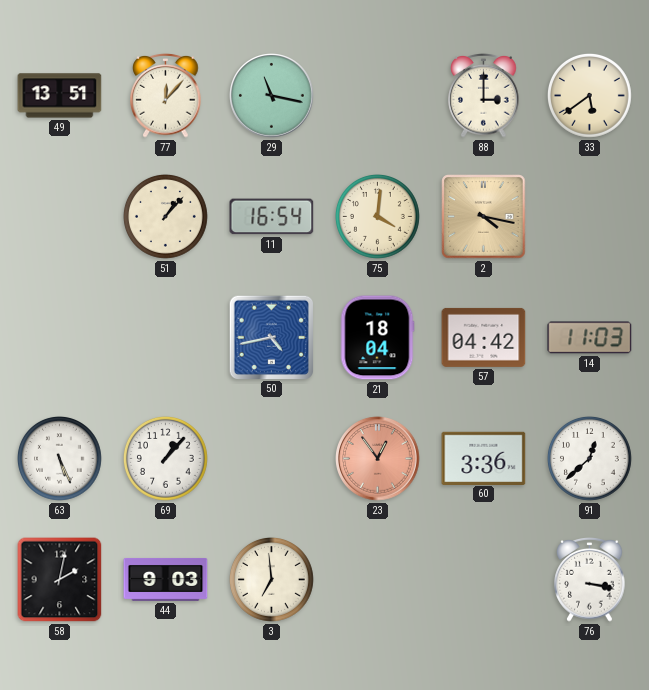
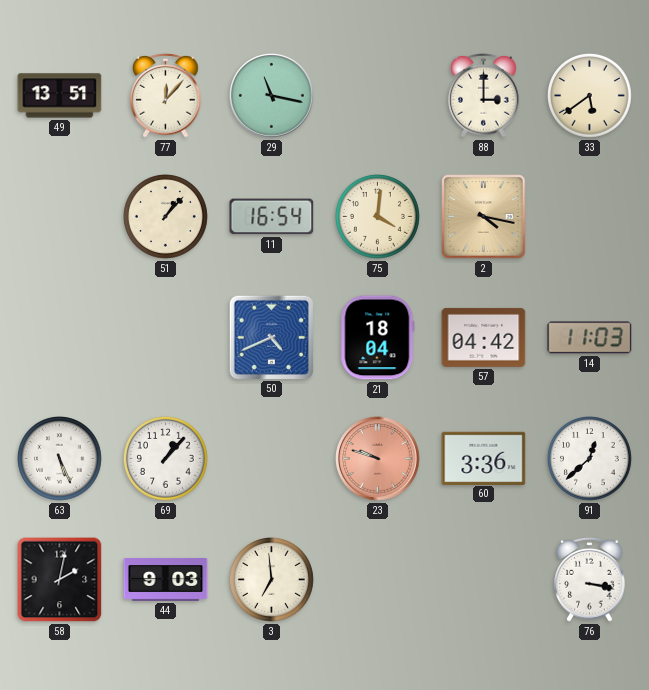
50: 4:43 -> 4:41 (271, 337)
23: 12:54 -> 9:48 (378, 459)
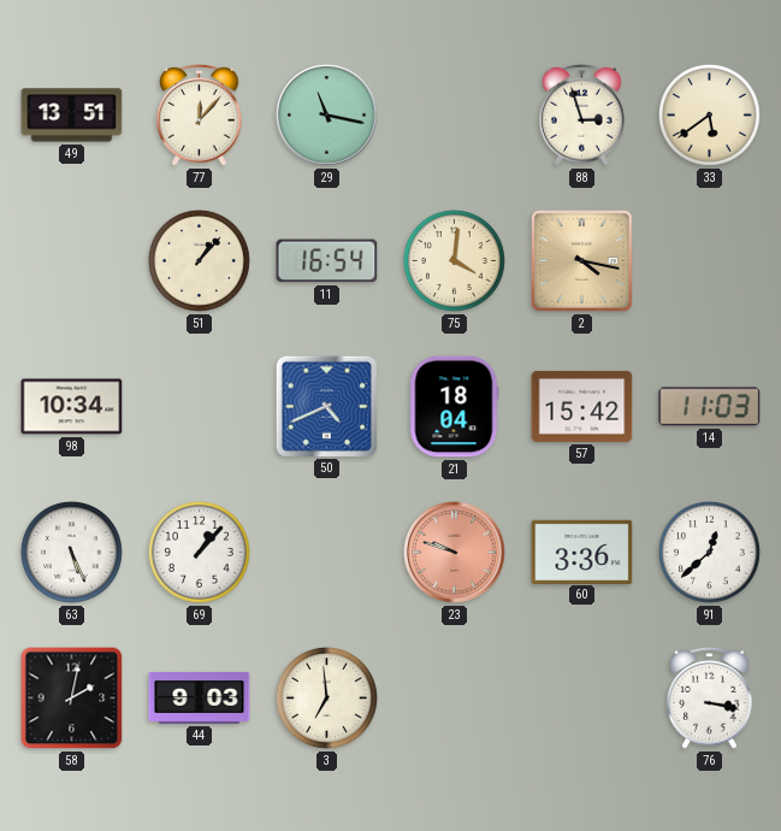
88: 3:00 -> 2:57 (582, 116)
98: none -> 10:34 (72, 407)
57: 04:42 -> 15:42 (582, 406)
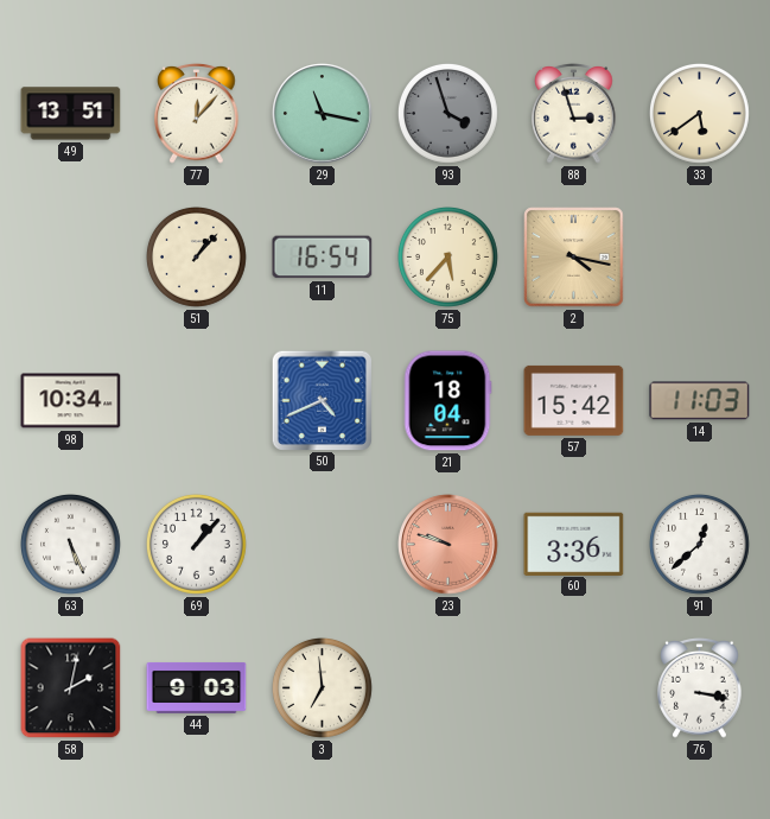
93: none -> 3:57 (448, 114)
75: 4:01 -> 5:37 (448, 258)
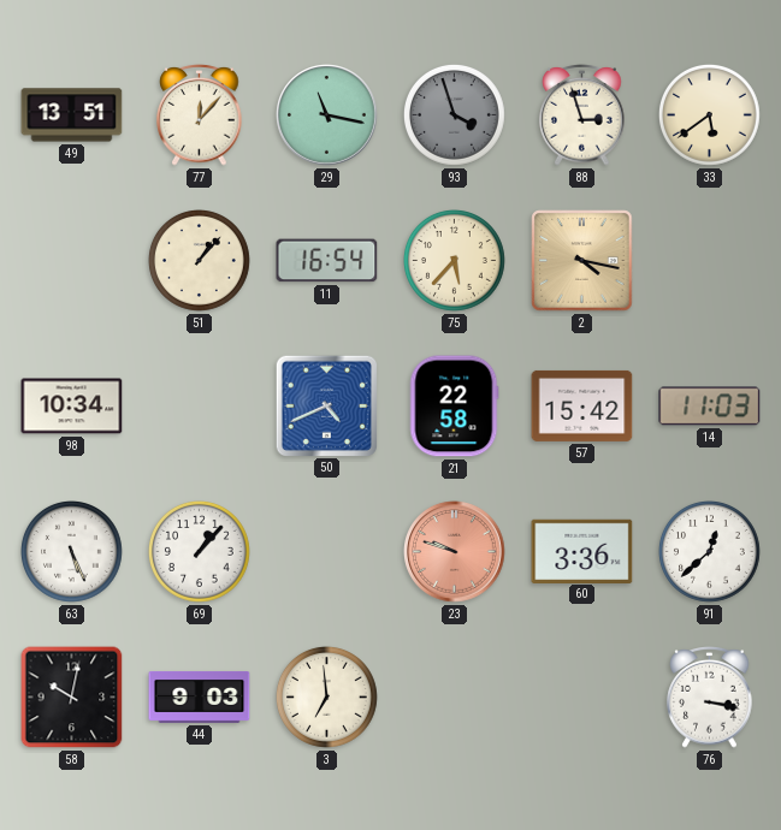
21: 18:04 -> 22:58 (455, 407)
58: 2:02 -> 10:02 (72, 698)
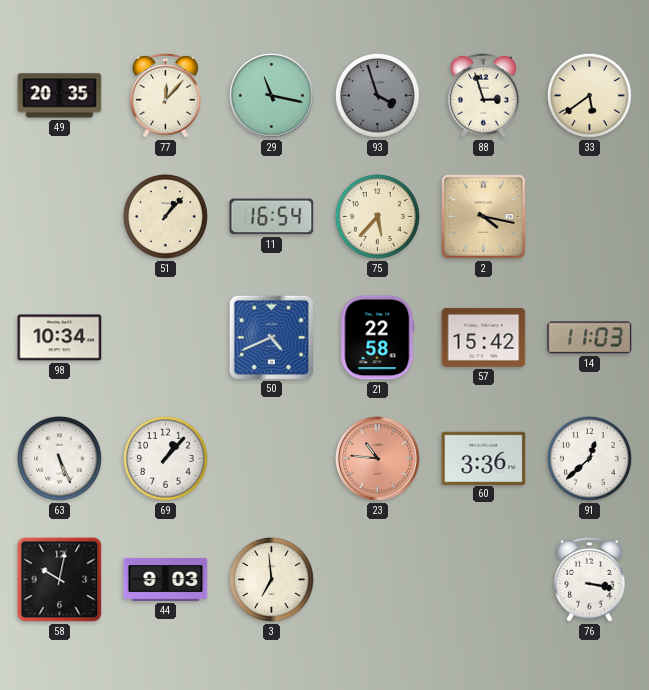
49: 13:51 -> 20:35 (60, 96)
23: 9:48 -> 10:46 (378, 459)
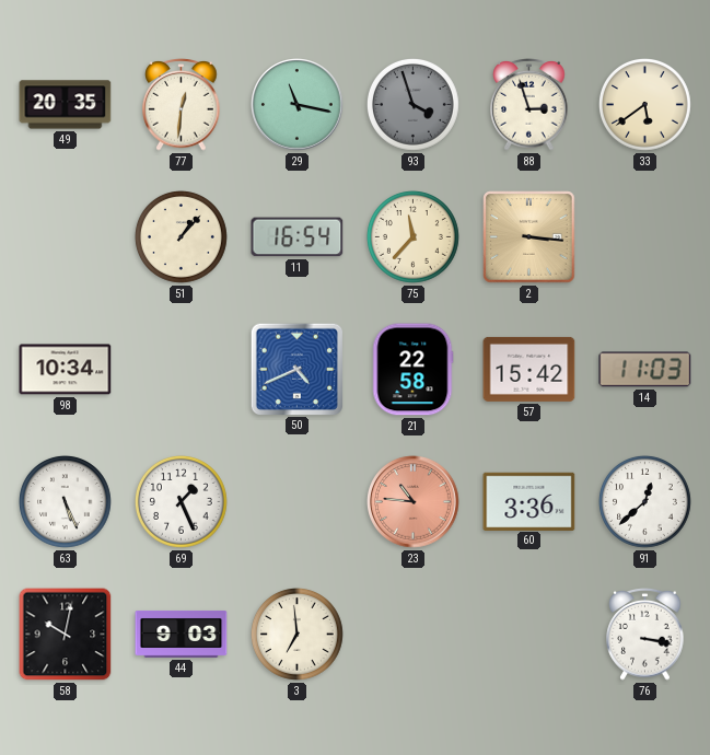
77: 12:07 -> 12:31 (182, 105)
75: 5:37 -> 11:37 (414, 237)
2: 4:17 -> 3:16 (529, 237)
69: 1:07 -> 1:26 (182, 502)
